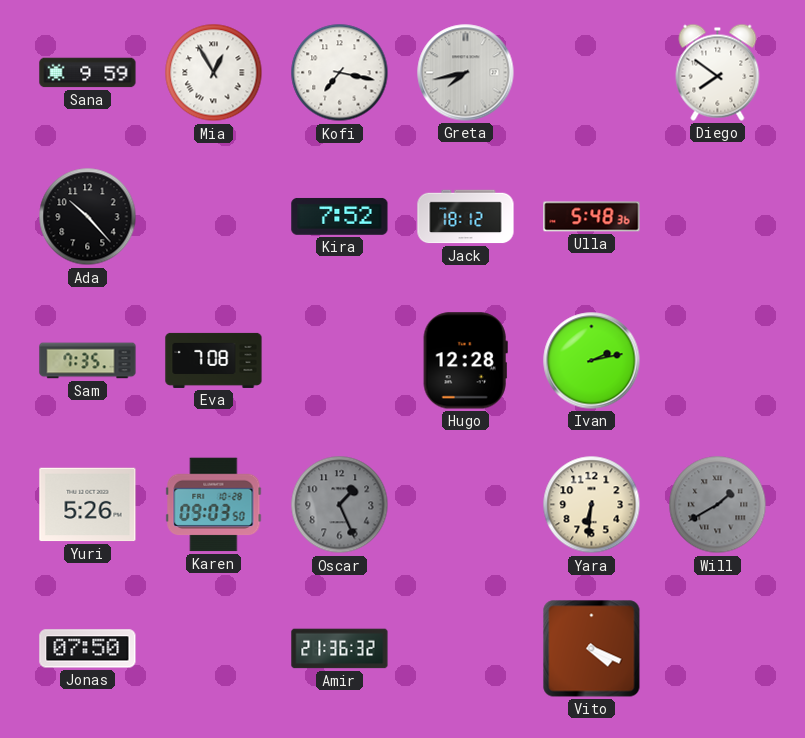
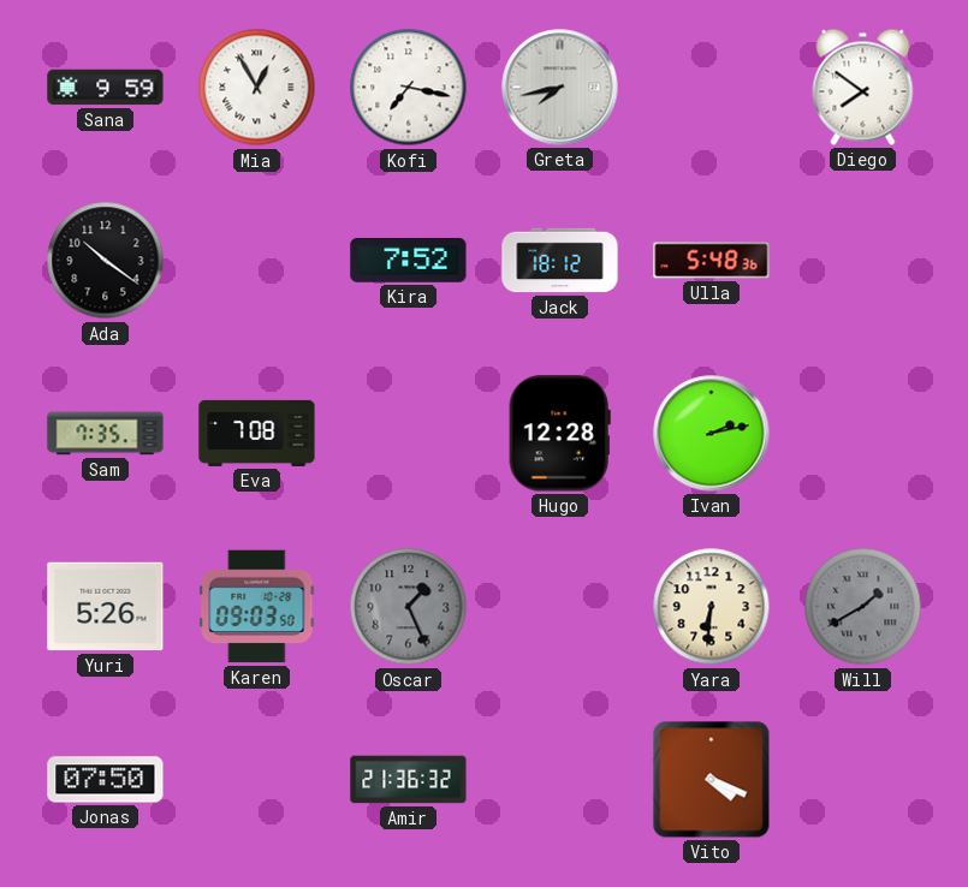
Ada: 10:23 -> 10:21 (106, 261)
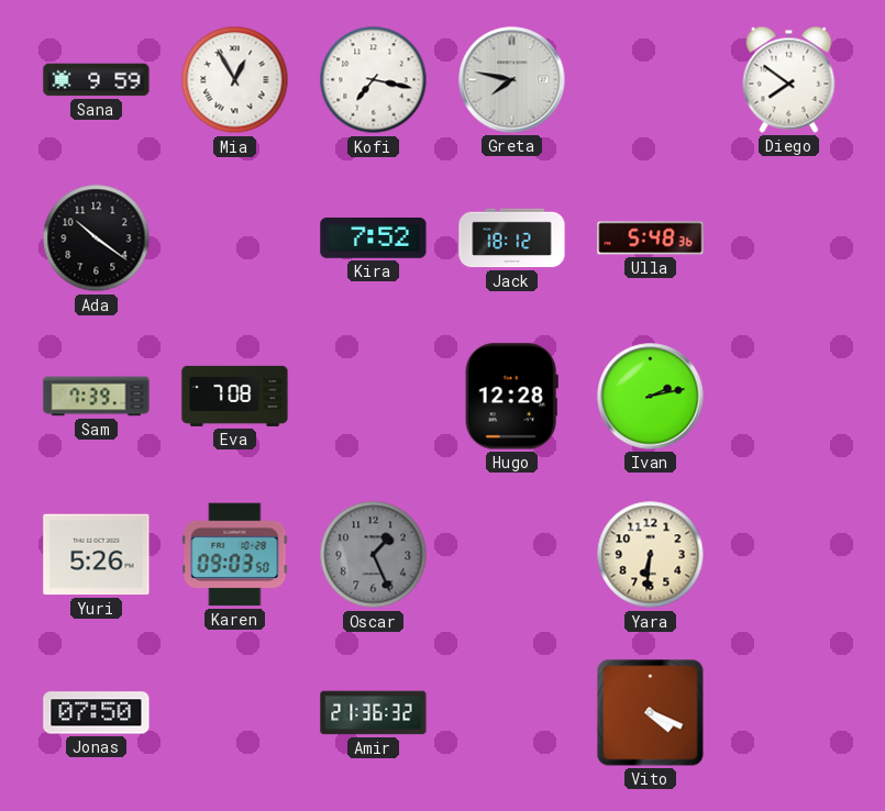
Greta: 7:43 -> 7:47 (512, 80)
Sam: 7:35 -> 7:39 (97, 397)
Will: 1:40 -> none (863, 607)
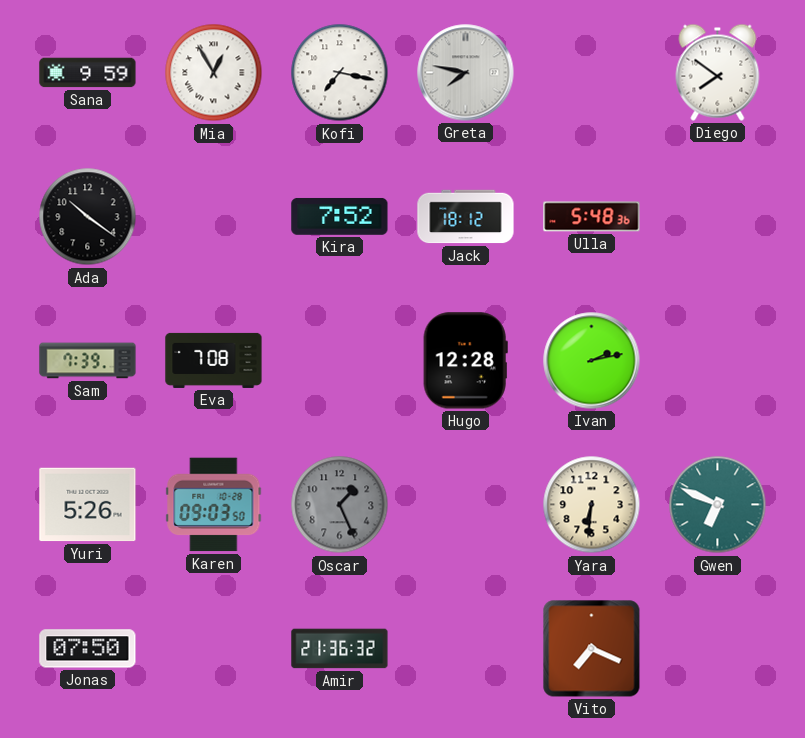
Gwen: none -> 6:49 (718, 505)
Vito: 4:19 -> 7:19 (592, 649)
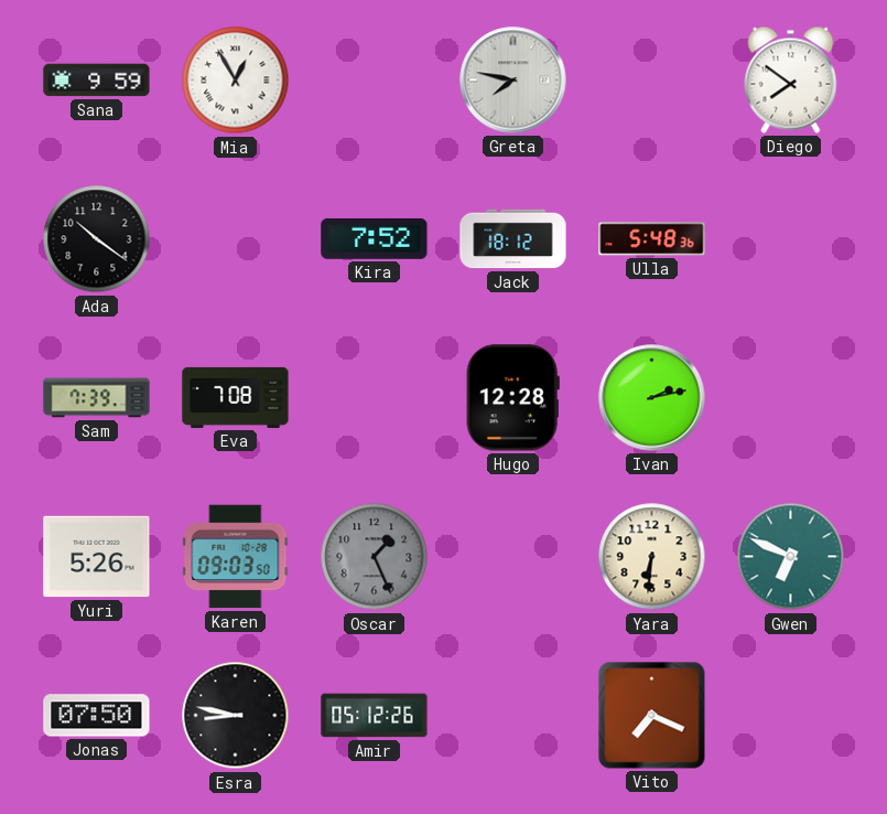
Kofi: 7:17 -> none (340, 73)
Esra: none -> 8:47 (236, 716)
Amir: 21:36 -> 05:12 (375, 716)
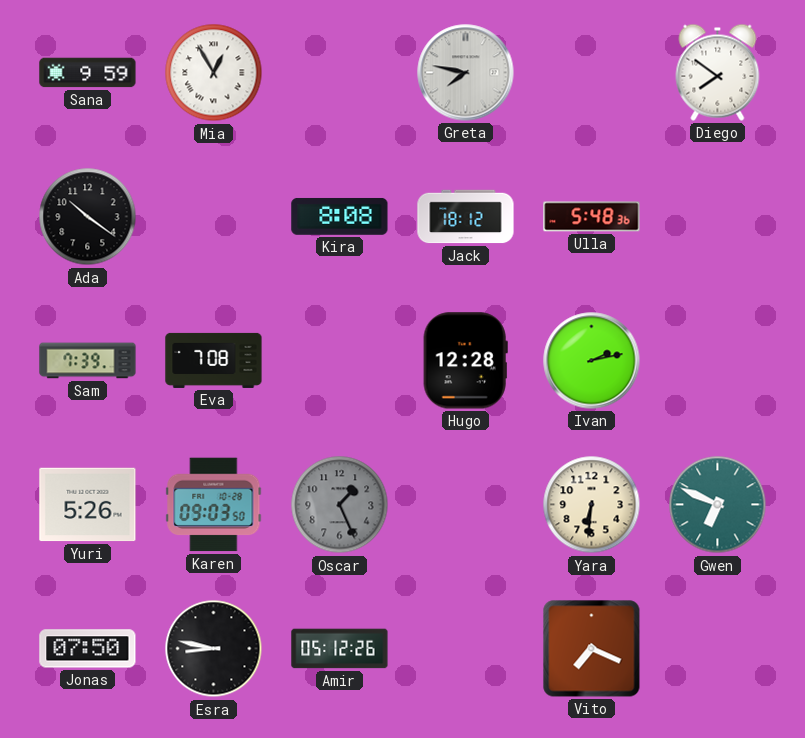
Kira: 7:52 -> 8:08 (340, 216)
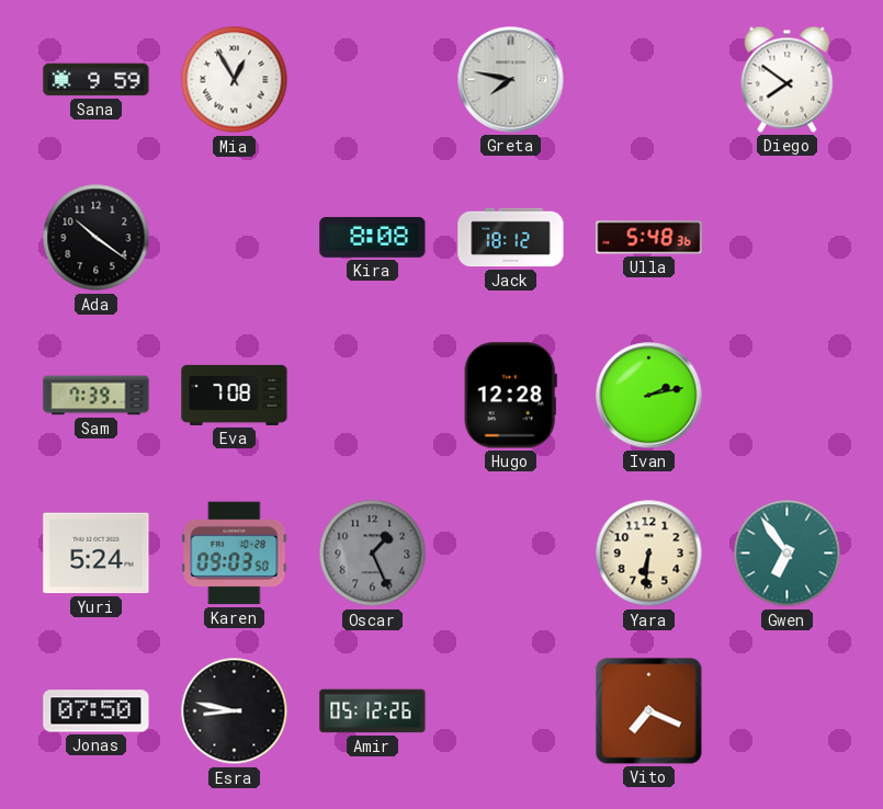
Yuri: 5:26 -> 5:24 (97, 554)
Gwen: 6:49 -> 6:54 (788, 554)
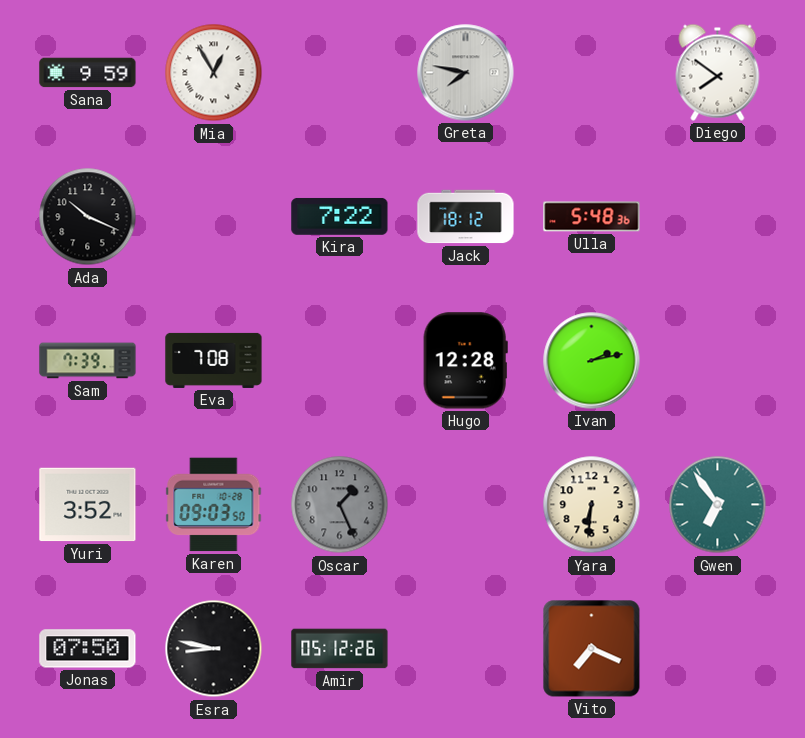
Ada: 10:21 -> 10:19 (88, 217)
Kira: 8:08 -> 7:22 (340, 216)
Yuri: 5:24 -> 3:52 (88, 505)
